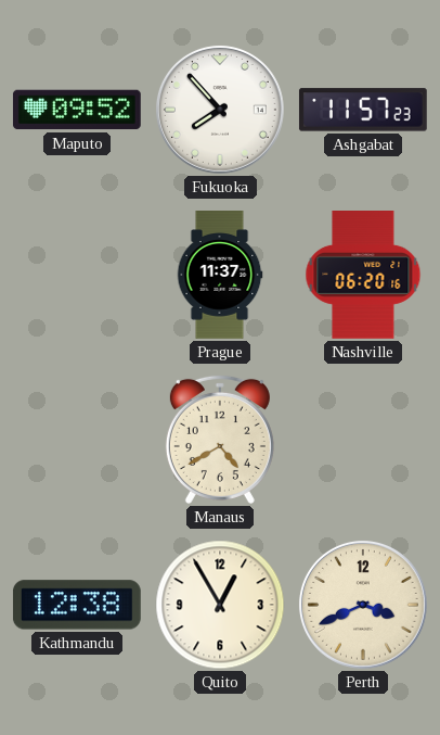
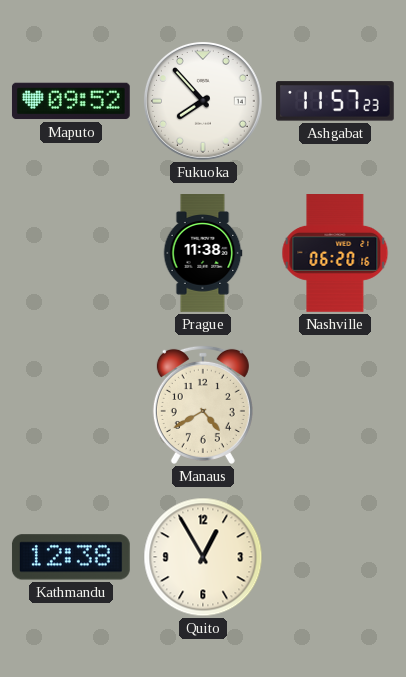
Prague: 11:37 -> 11:38 (203, 253)
Perth: 3:41 -> none (363, 605)
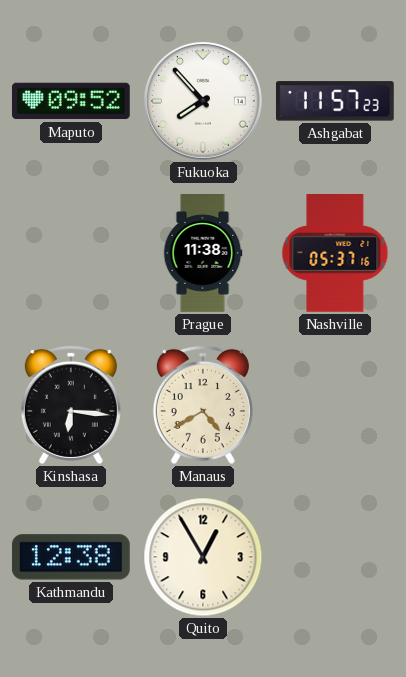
Nashville: 06:20 -> 05:37 (335, 254)
Kinshasa: none -> 6:16 (71, 405)
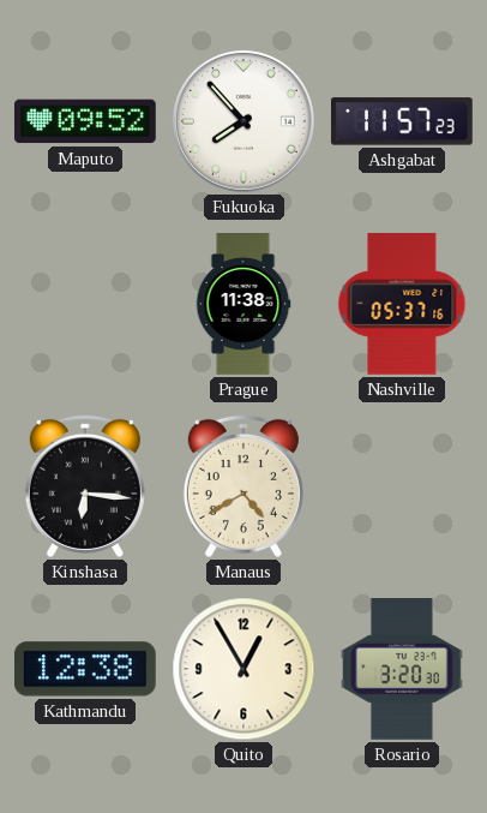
Rosario: none -> 3:20 (403, 670)
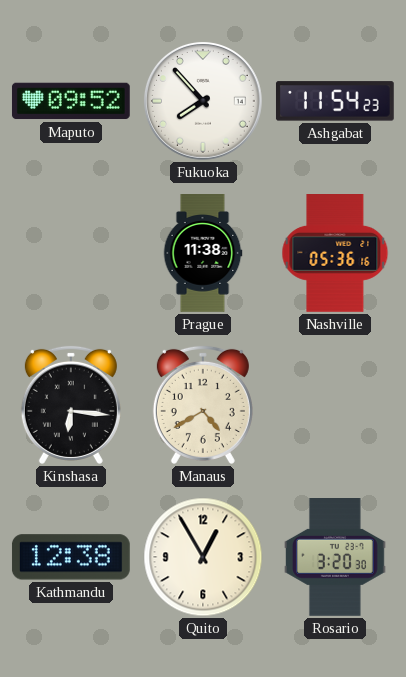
Ashgabat: 11:57 -> 11:54 (335, 101)
Nashville: 05:37 -> 05:36 (335, 254)
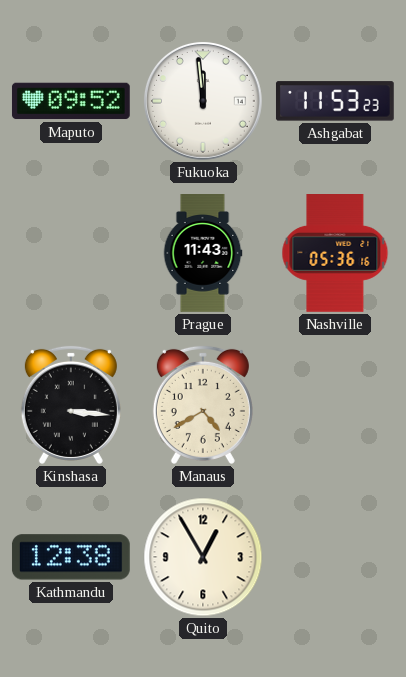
Fukuoka: 7:53 -> 11:59 (203, 101)
Ashgabat: 11:54 -> 11:53 (335, 101)
Prague: 11:38 -> 11:43 (203, 253)
Kinshasa: 6:16 -> 3:16 (71, 405)
Rosario: 3:20 -> none (336, 558)
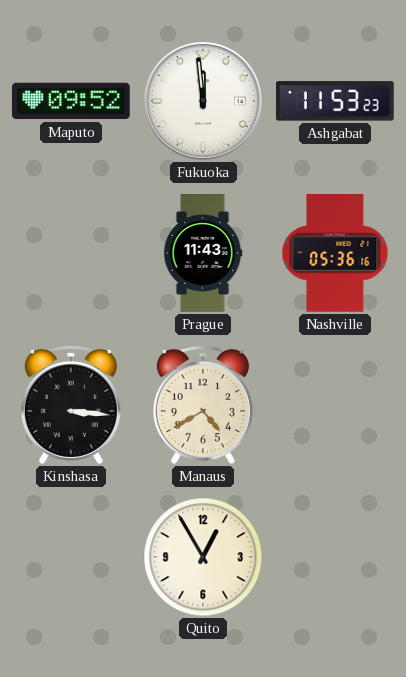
Kathmandu: 12:38 -> none (71, 557)
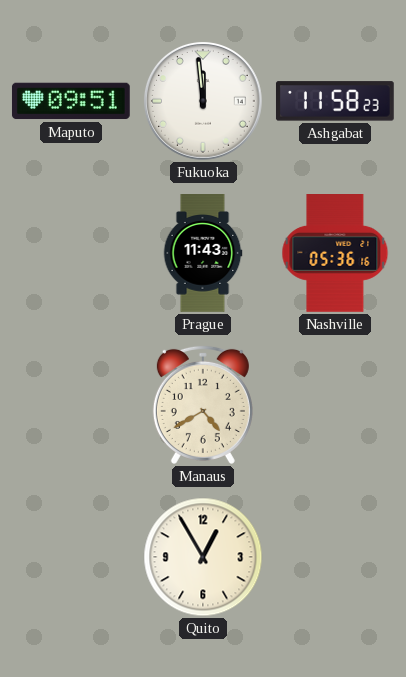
Maputo: 09:52 -> 09:51 (71, 101)
Ashgabat: 11:53 -> 11:58 (335, 101)
Kinshasa: 3:16 -> none (71, 405)
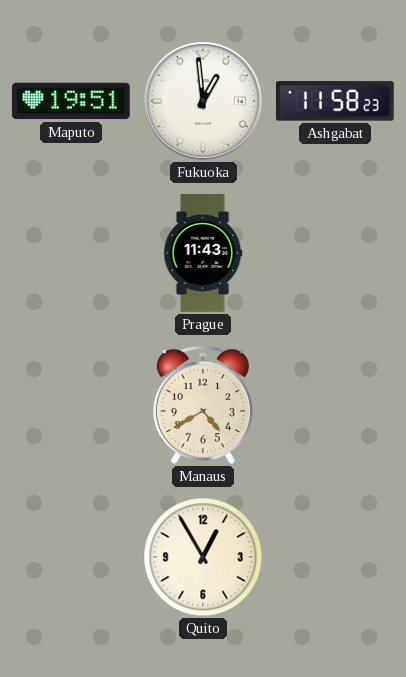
Maputo: 09:51 -> 19:51 (71, 101)
Fukuoka: 11:59 -> 12:59 (203, 101)
Nashville: 05:36 -> none (335, 254)
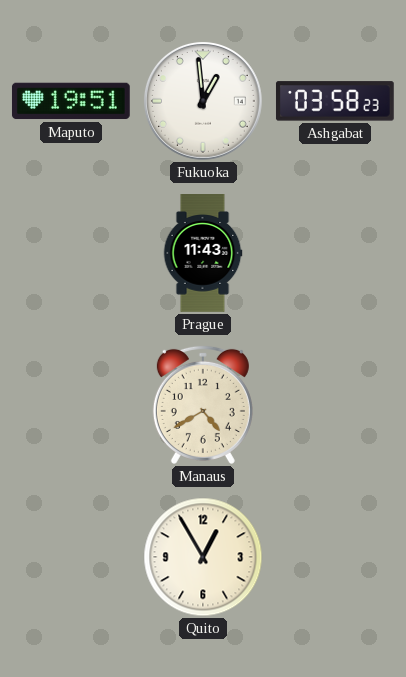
Ashgabat: 11:58 -> 03:58 (335, 101)
